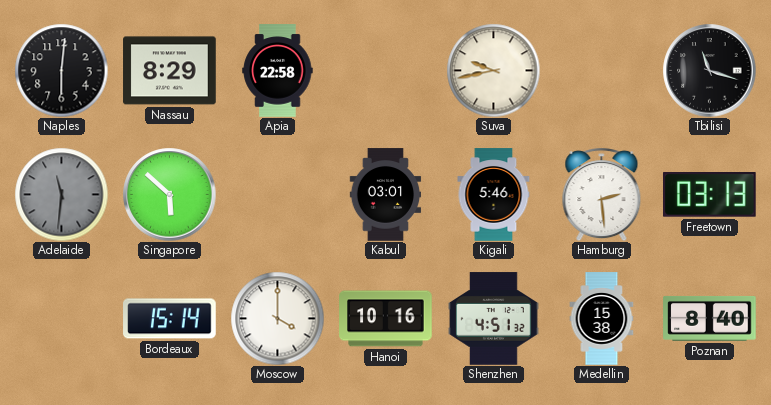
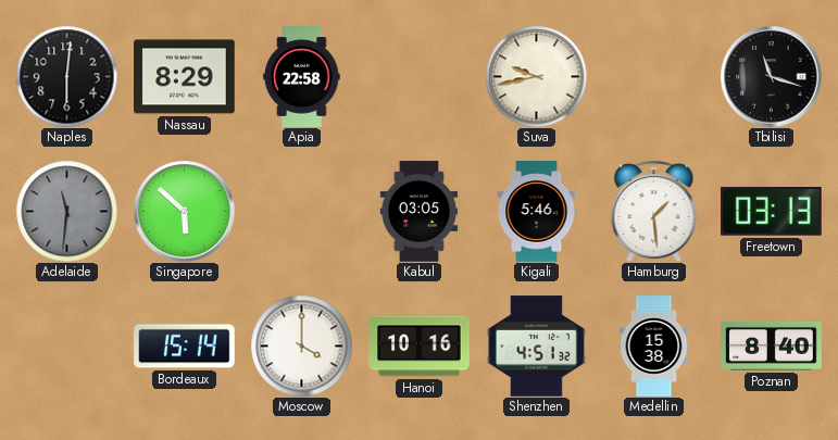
Kabul: 03:01 -> 03:05 (420, 212)
Hamburg: 2:29 -> 1:29 (654, 211)
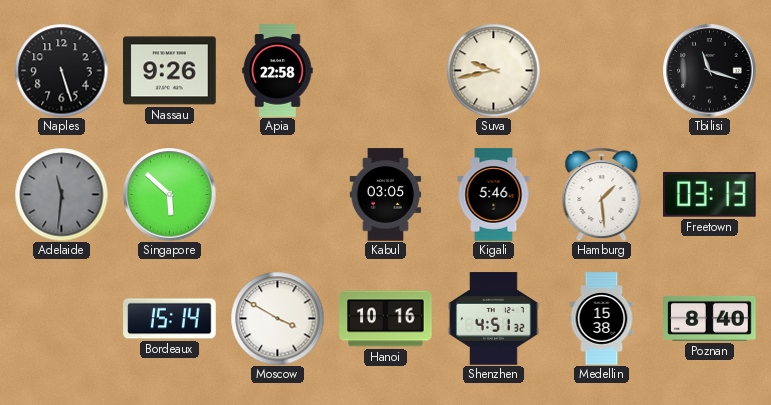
Naples: 6:01 -> 5:27 (61, 70)
Nassau: 8:29 -> 9:26 (170, 71)
Moscow: 4:00 -> 3:50 (277, 318)
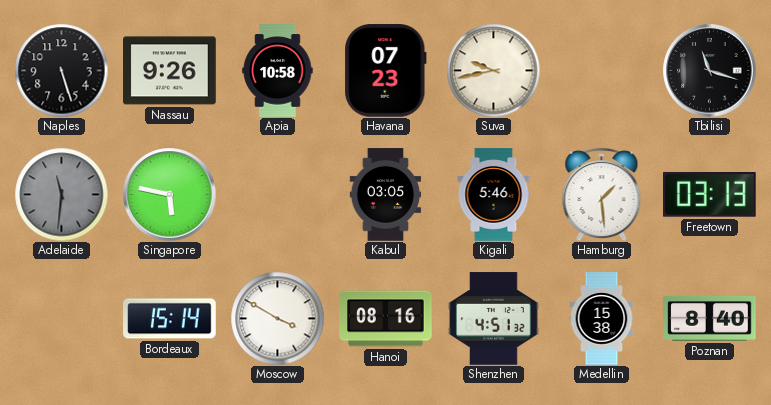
Apia: 22:58 -> 10:58 (278, 71)
Havana: none -> 07:23 (386, 71)
Singapore: 5:52 -> 5:47 (169, 194)
Hanoi: 10:16 -> 08:16 (386, 319)
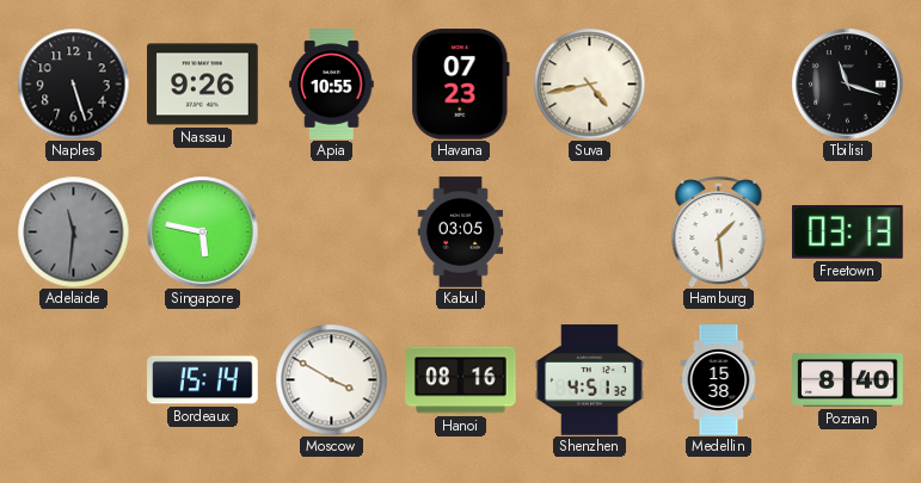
Apia: 10:58 -> 10:55 (332, 85)
Suva: 9:43 -> 4:43 (589, 83)
Kigali: 5:46 -> none (494, 195)
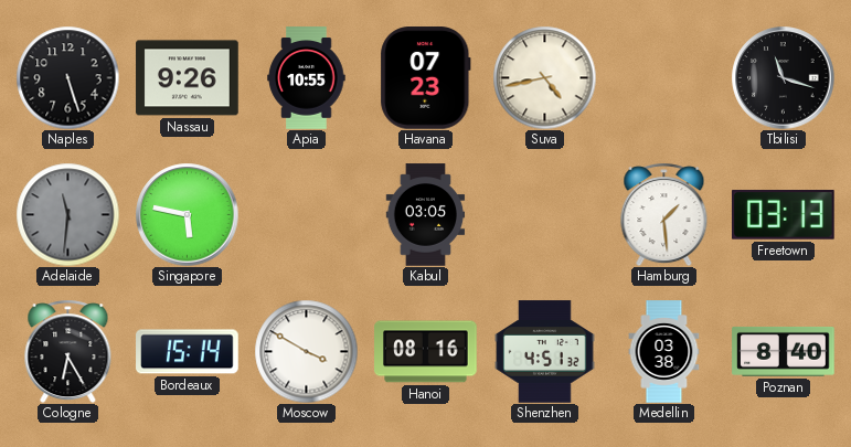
Cologne: none -> 6:25 (68, 351)
Medellin: 15:38 -> 03:38 (664, 352)
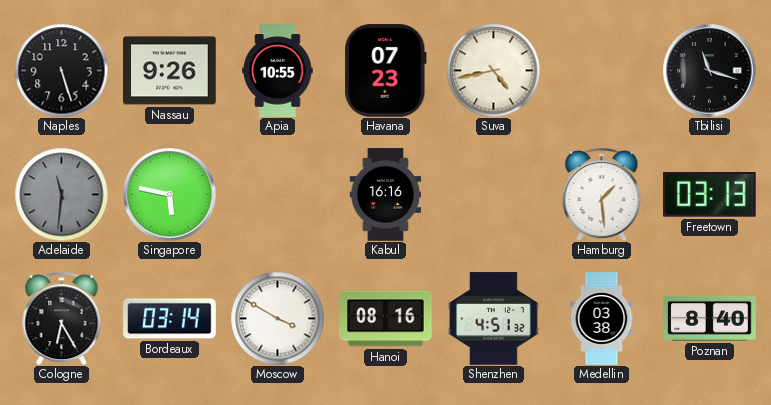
Kabul: 03:05 -> 16:16 (386, 195)
Bordeaux: 15:14 -> 03:14 (170, 319)
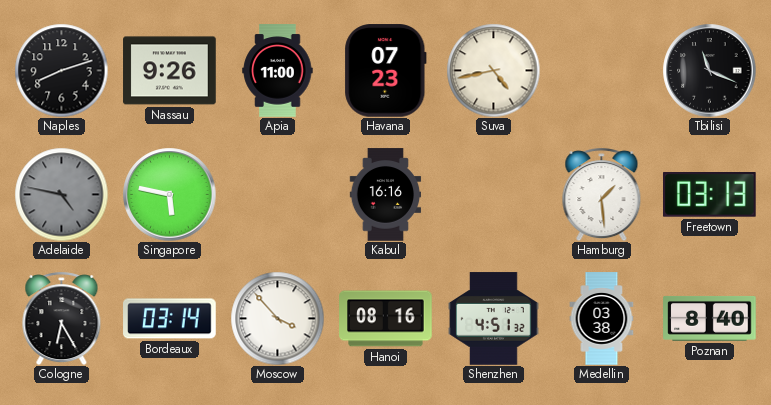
Naples: 5:27 -> 8:12 (61, 70)
Apia: 10:55 -> 11:00 (278, 71)
Tbilisi: 11:18 -> 11:19 (709, 70)
Adelaide: 11:31 -> 4:47 (61, 194)
Moscow: 3:50 -> 3:53 (277, 318)
